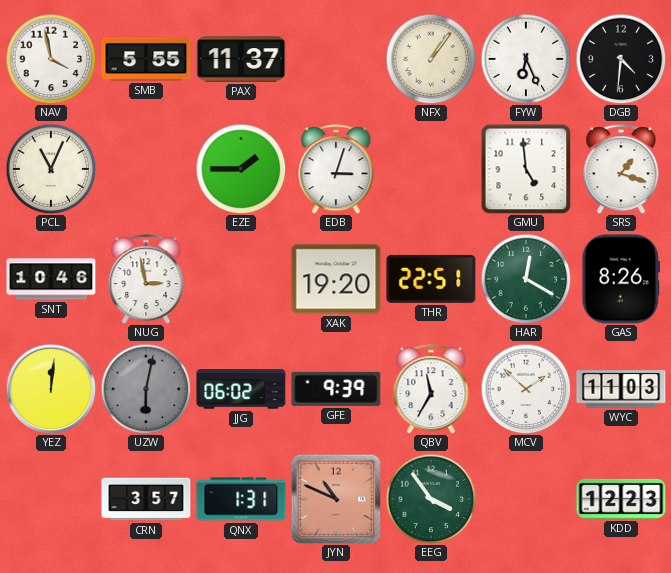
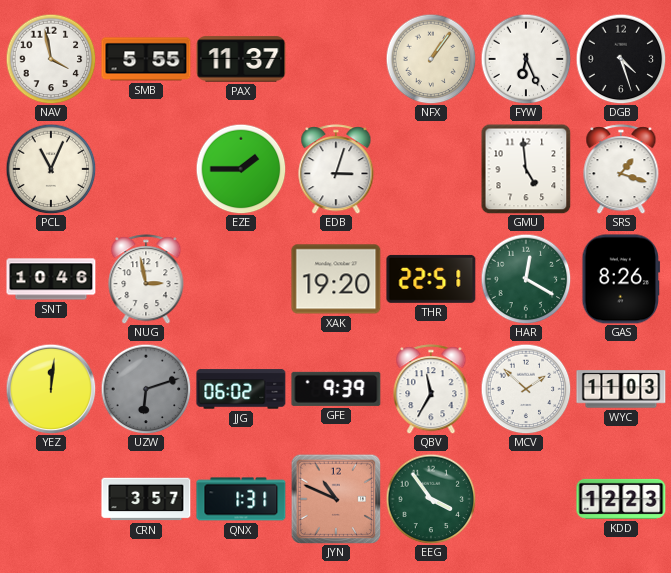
DGB: 4:31 -> 4:27 (621, 59)
UZW: 6:02 -> 6:12 (146, 389)
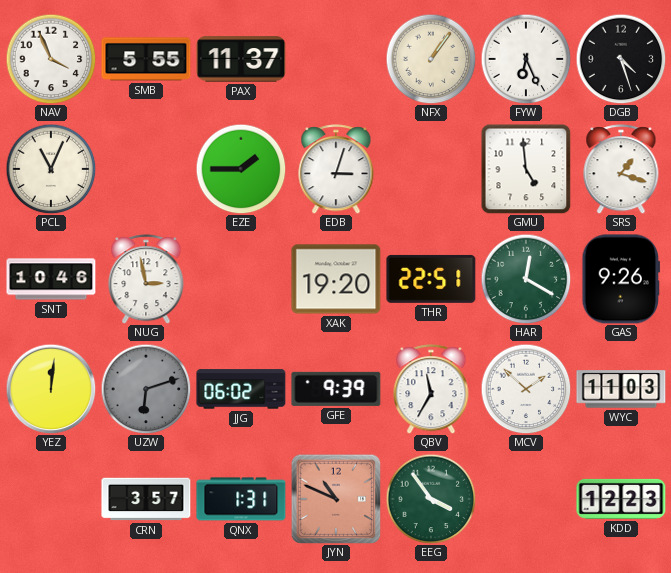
NAV: 3:58 -> 3:56 (51, 59)
GAS: 8:26 -> 9:26 (621, 279)
